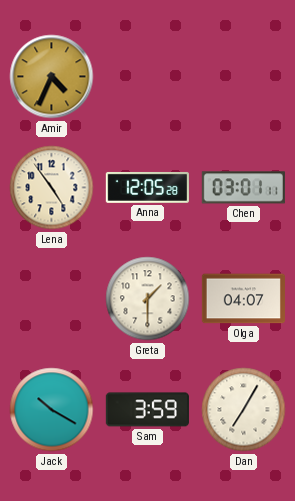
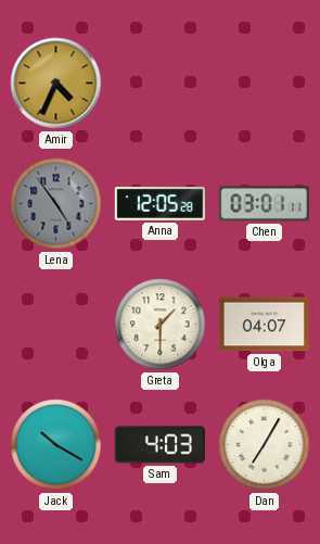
Lena dial: cream -> grey (56, 204)
Sam: 3:59 -> 4:03 (159, 445)
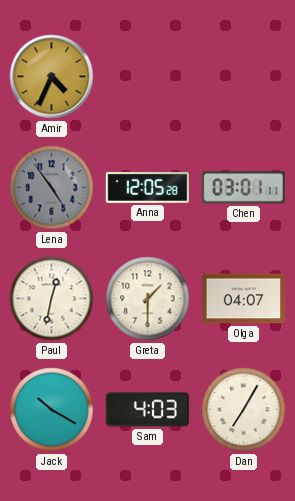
Paul: none -> 12:32 (52, 299)
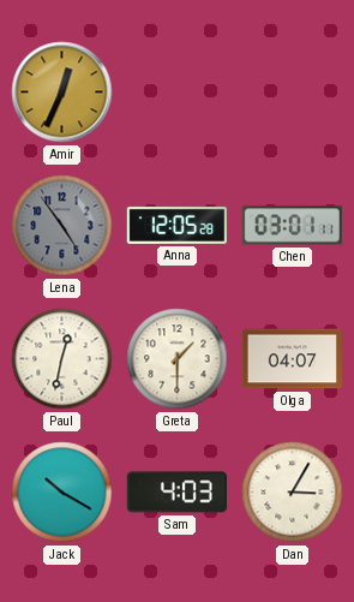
Amir: 4:34 -> 12:34 (62, 93)
Dan: 7:05 -> 3:05 (293, 493)
